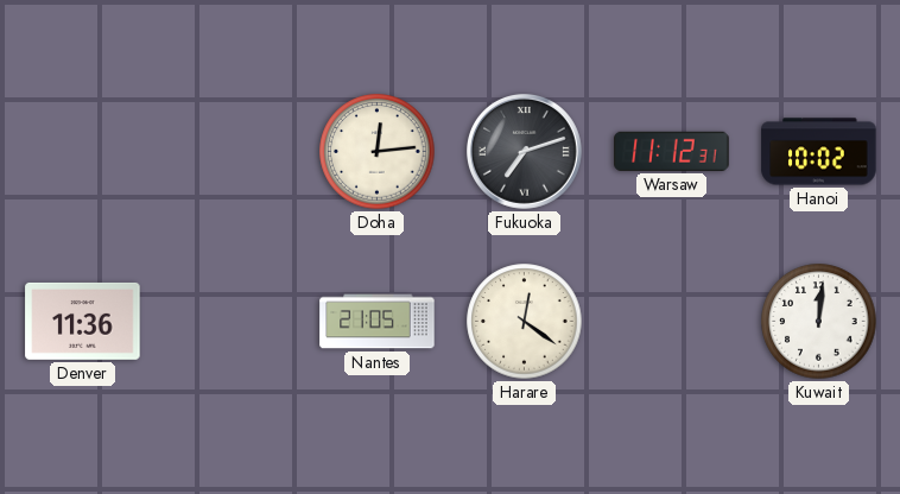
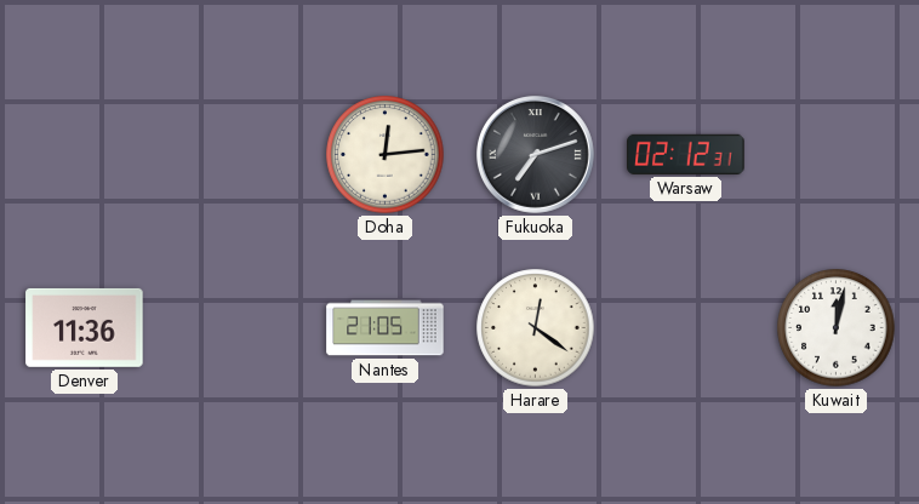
Warsaw: 11:12 -> 02:12 (686, 154)
Hanoi: 10:02 -> none (819, 152)
Kuwait: 12:01 -> 12:02 (837, 328)
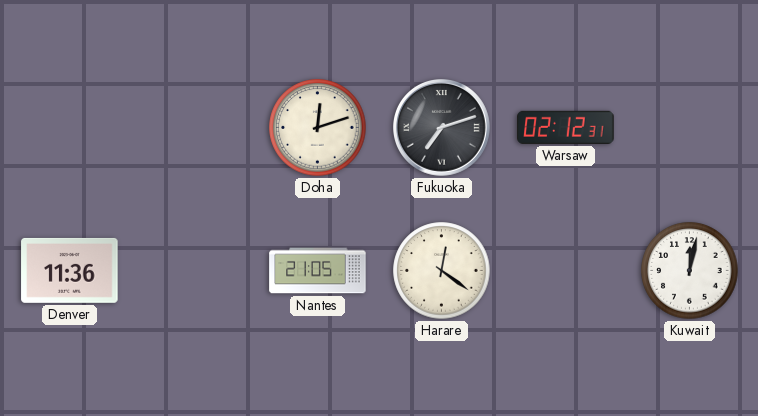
Doha: 12:14 -> 12:12 (318, 128)
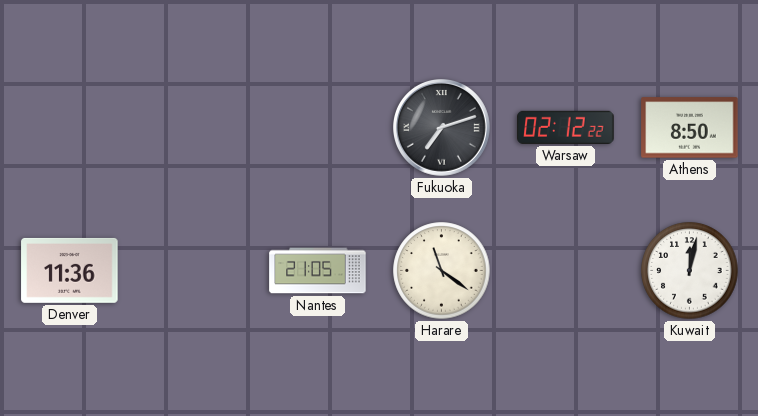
Doha: 12:12 -> none (318, 128)
Warsaw: 02:12:31 -> 02:12:22 (566, 127)
Athens: none -> 8:50 (690, 128)
Harare: 12:21 -> 11:21 (442, 271)
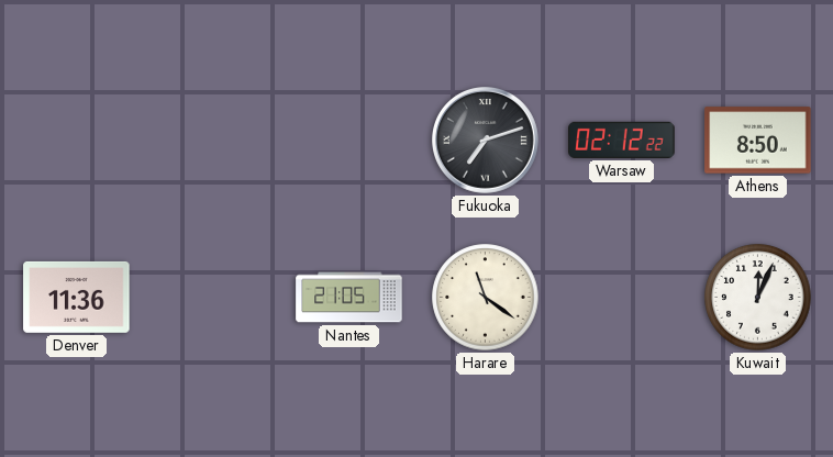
Kuwait: 12:02 -> 12:04 (758, 298)
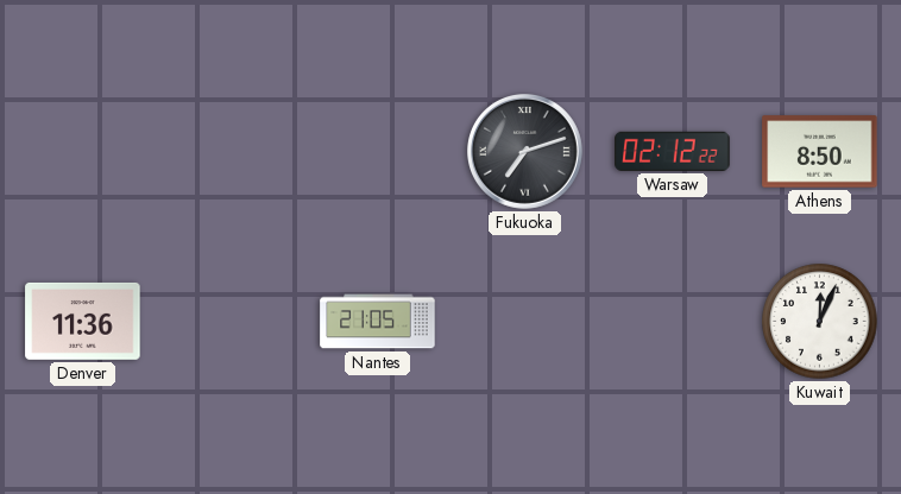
Harare: 11:21 -> none (486, 298)
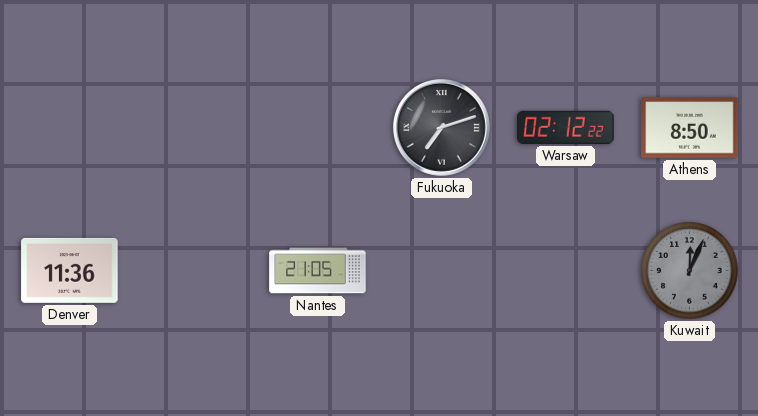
Kuwait dial: white -> grey (690, 271)
